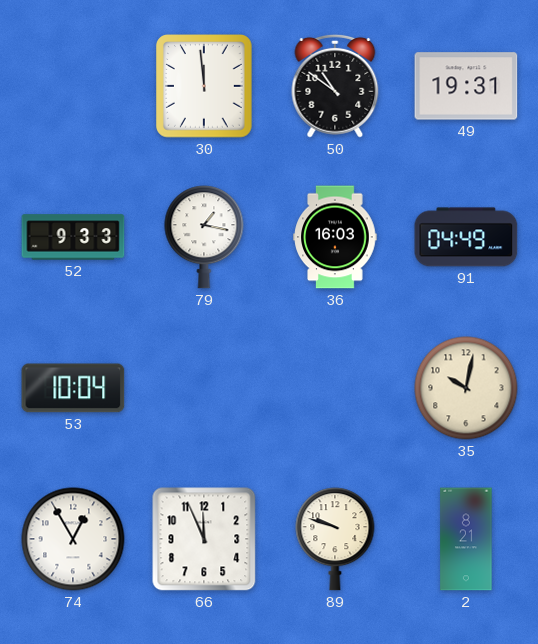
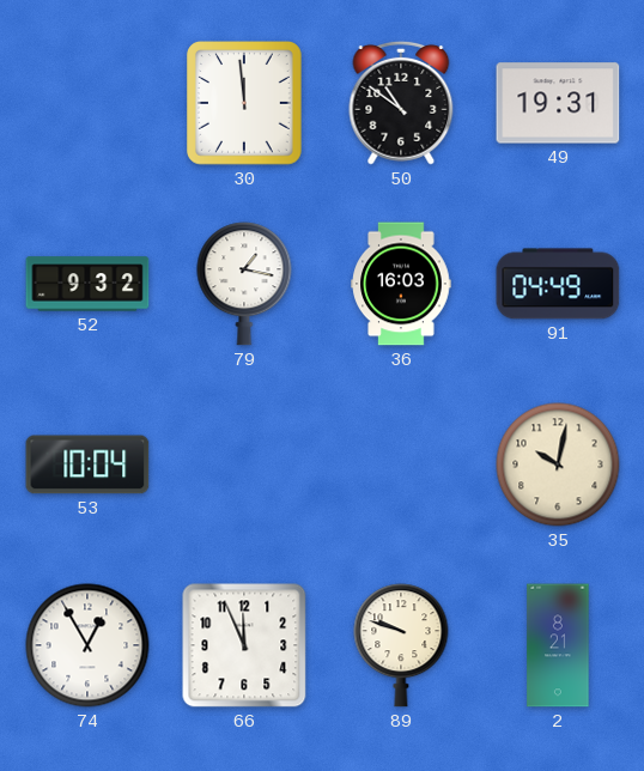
52: 9:33 -> 9:32 (87, 284)
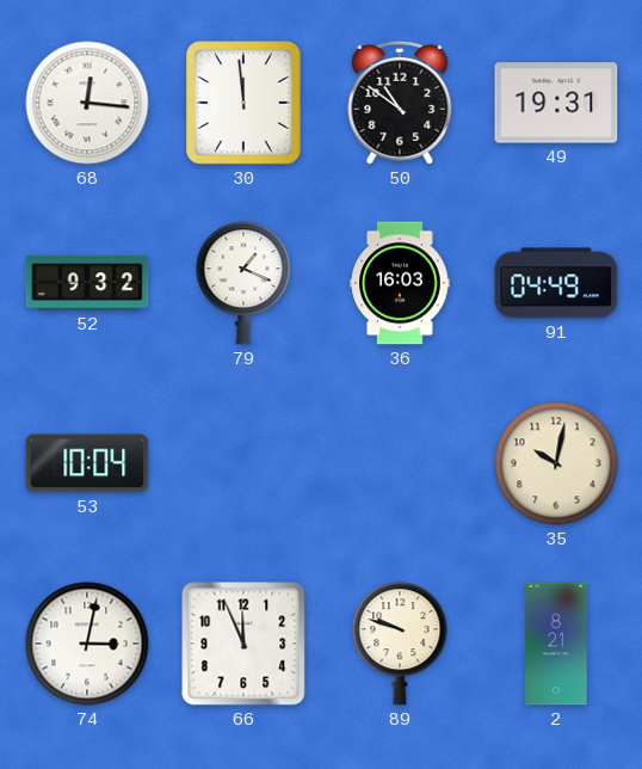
68: none -> 12:16 (87, 103)
79: 1:17 -> 1:19 (243, 283)
74: 12:55 -> 3:02 (87, 644)
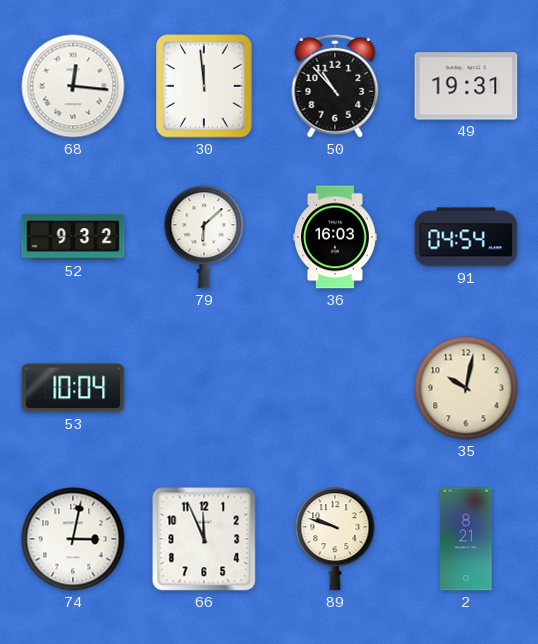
50: 10:51 -> 10:53 (335, 86)
79: 1:19 -> 6:08 (204, 237)
91: 04:49 -> 04:54 (466, 237)
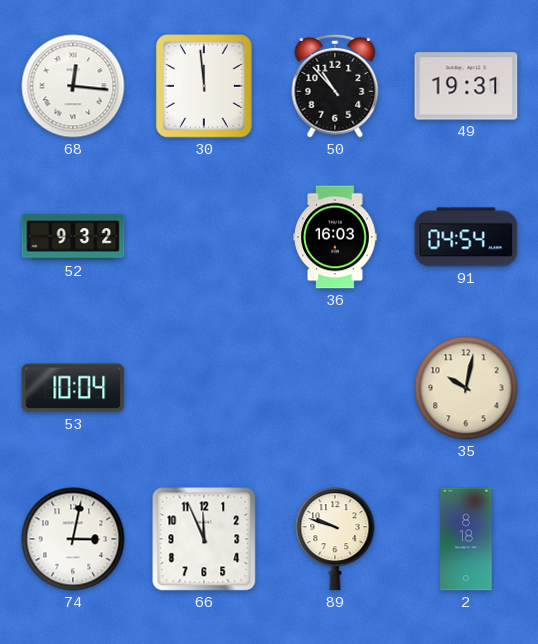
79: 6:08 -> none (204, 237)
2: 8:21 -> 8:18 (466, 539)
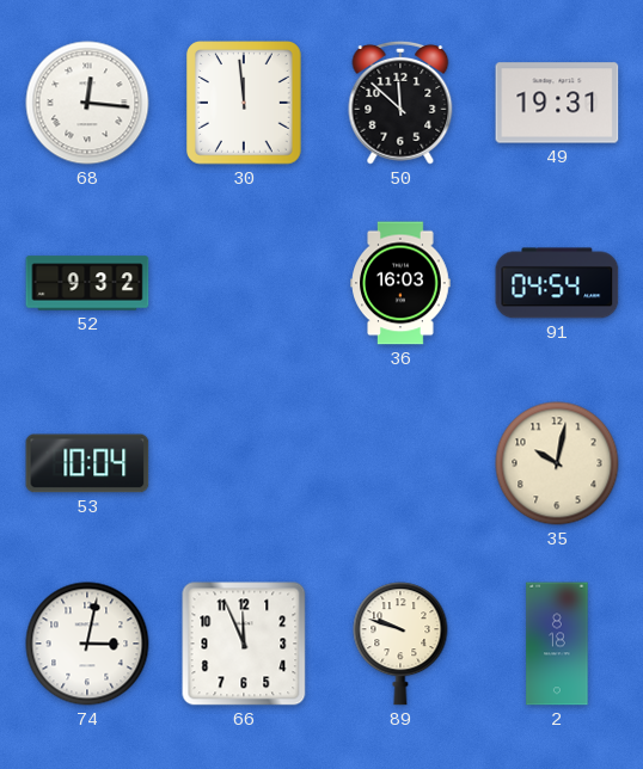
50: 10:53 -> 11:52 (400, 103)
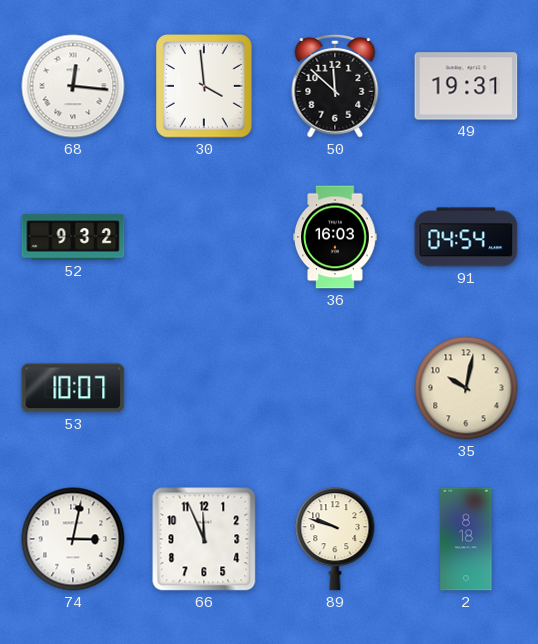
30: 11:59 -> 3:59 (205, 87)
53: 10:04 -> 10:07 (73, 388)
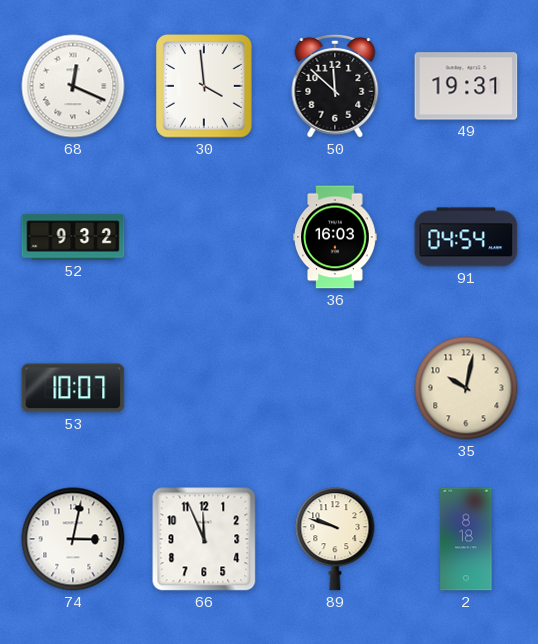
68: 12:16 -> 12:19 (73, 86)
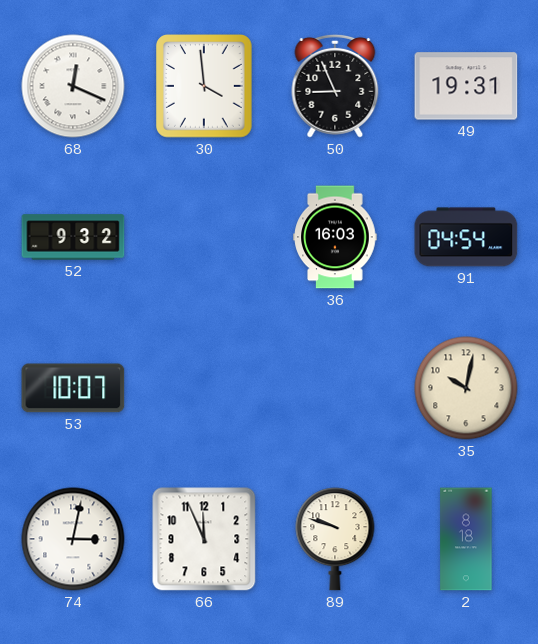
50: 11:52 -> 8:56 (335, 86)
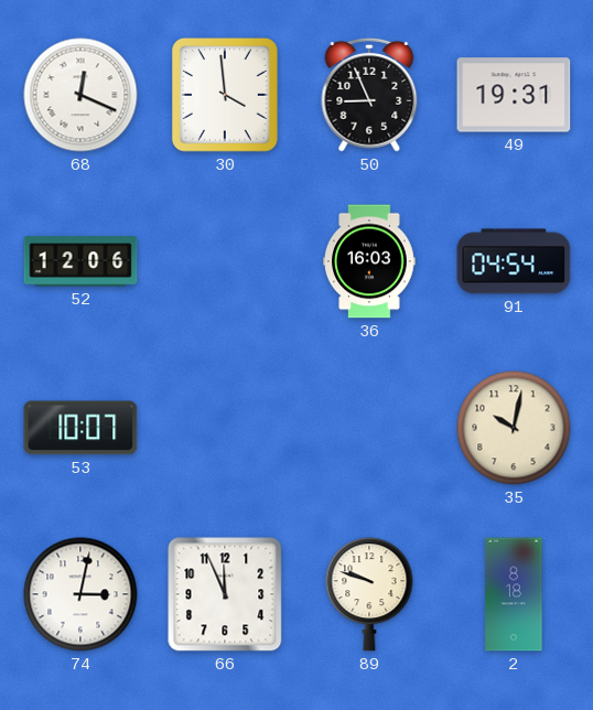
52: 9:32 -> 12:06 (80, 261)
